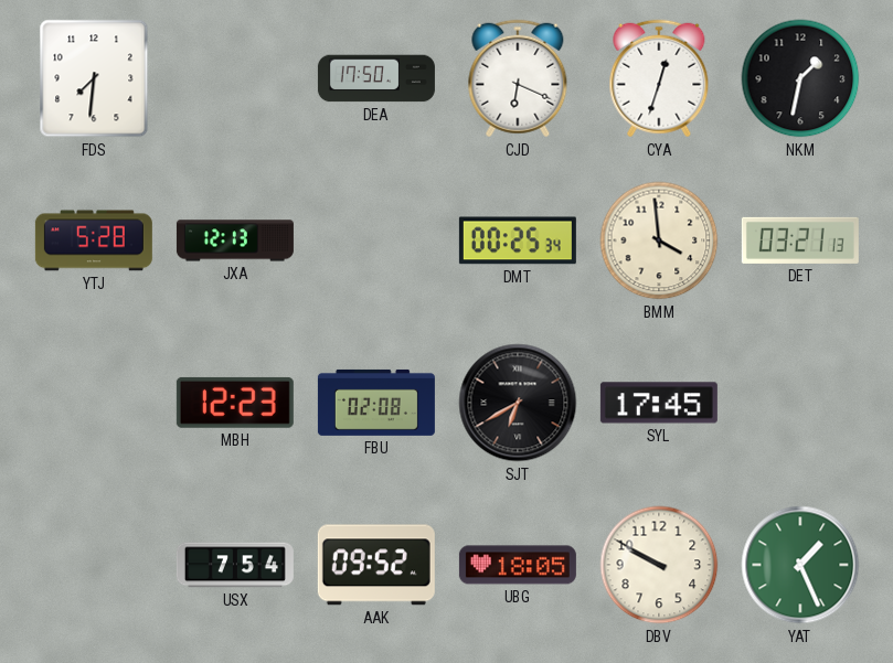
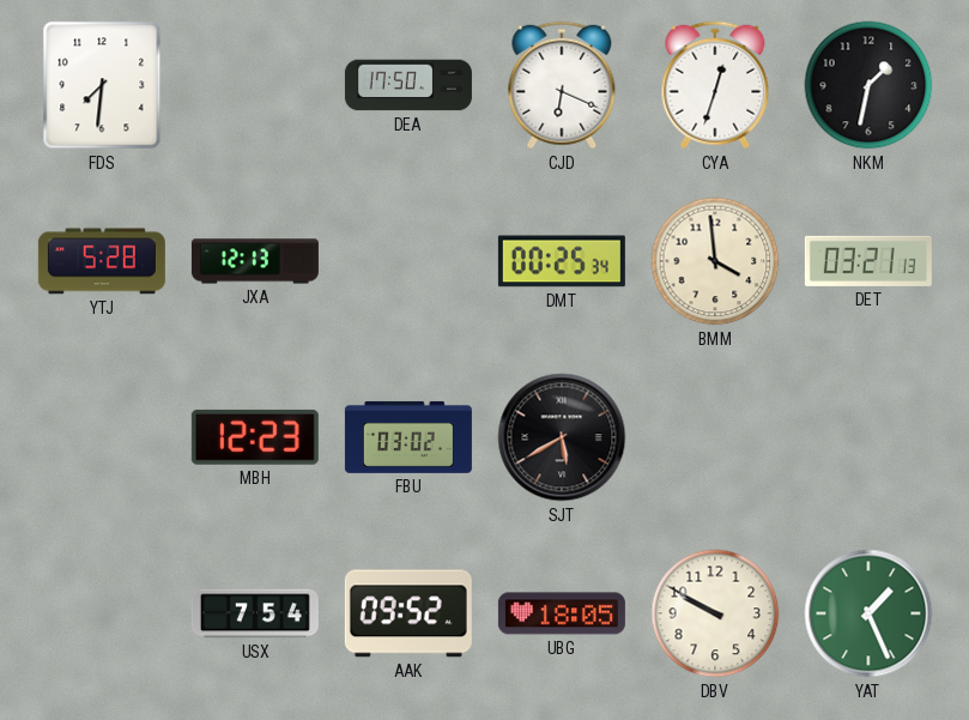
FBU: 02:08 -> 03:02 (408, 437)
SJT: 6:40 -> 5:40 (562, 437)
SYL: 17:45 -> none (659, 403)
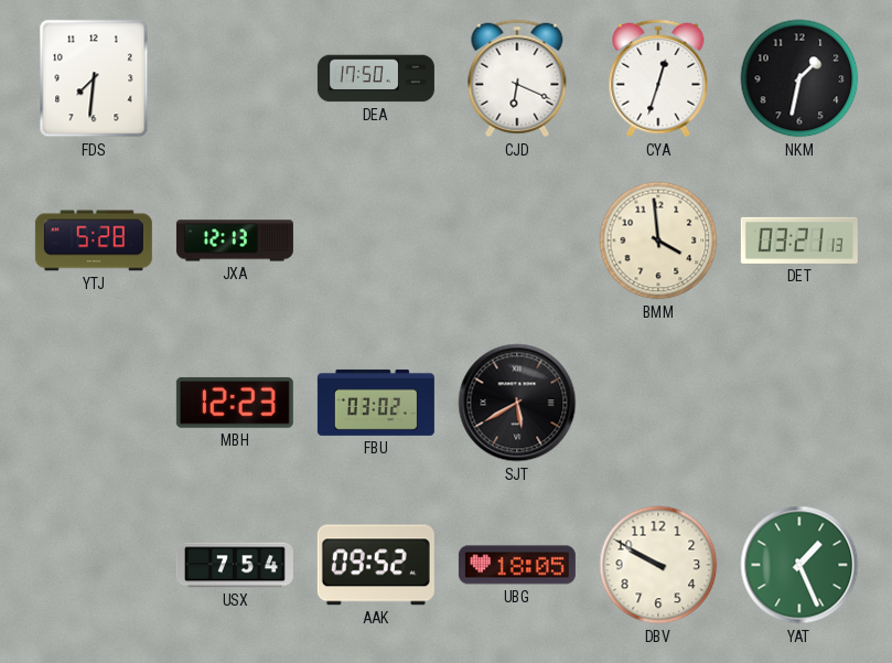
DMT: 00:25 -> none (562, 261)
